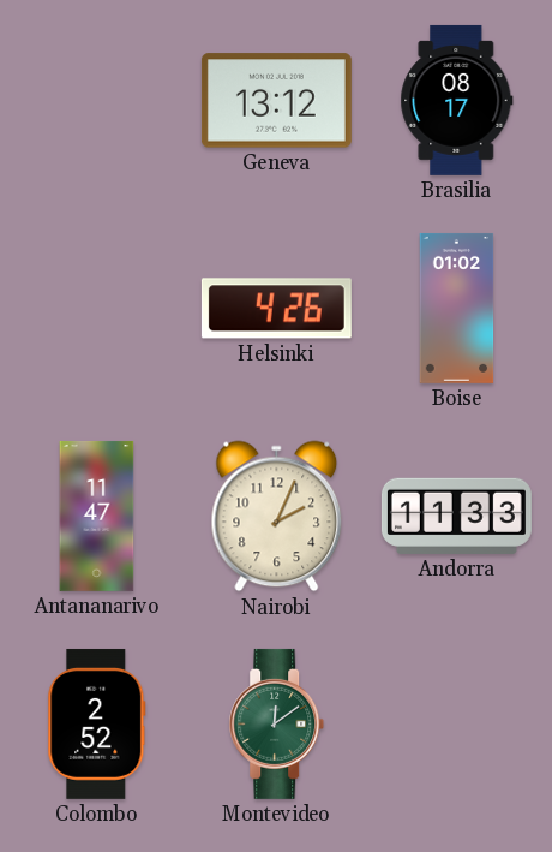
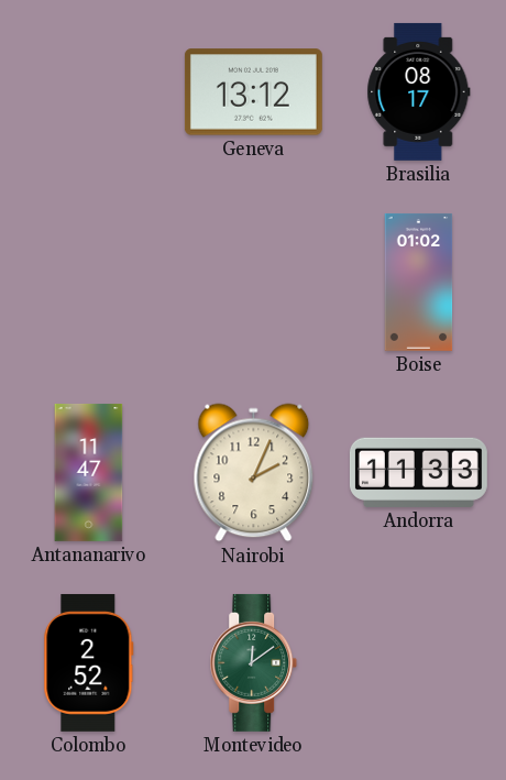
Helsinki: 4:26 -> none (276, 309)
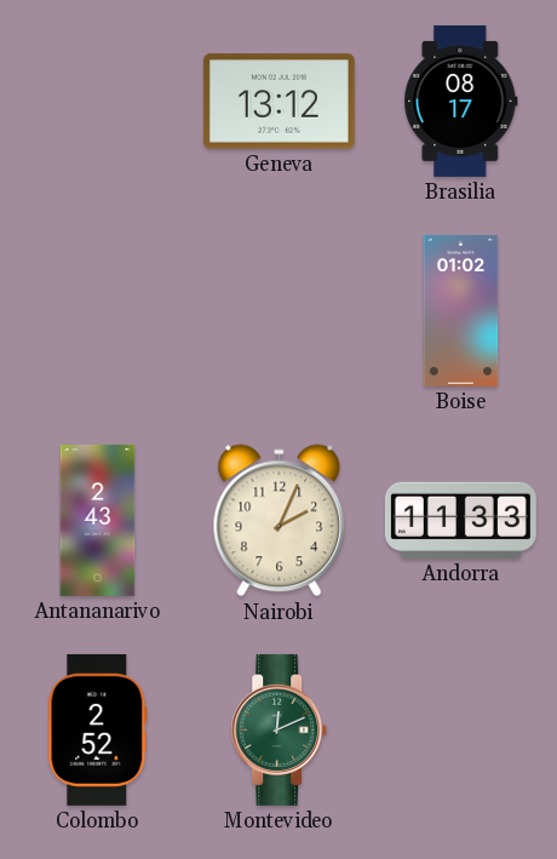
Antananarivo: 11:47 -> 2:43 (98, 520)
Montevideo: 12:09 -> 12:11 (280, 729)
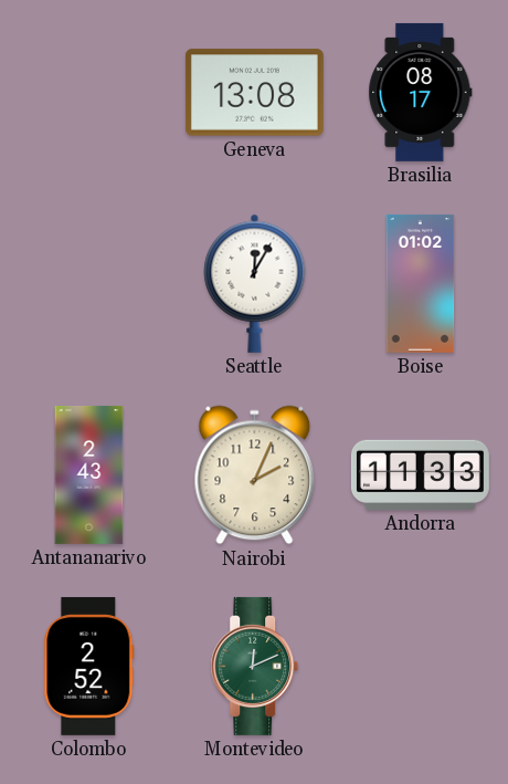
Geneva: 13:12 -> 13:08 (254, 93)
Seattle: none -> 12:05 (255, 283)
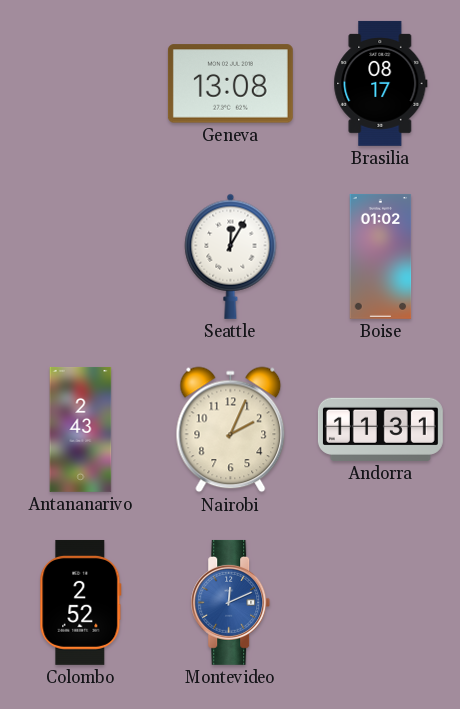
Andorra: 11:33 -> 11:31 (380, 429)
Montevideo dial: green -> blue (231, 602)
